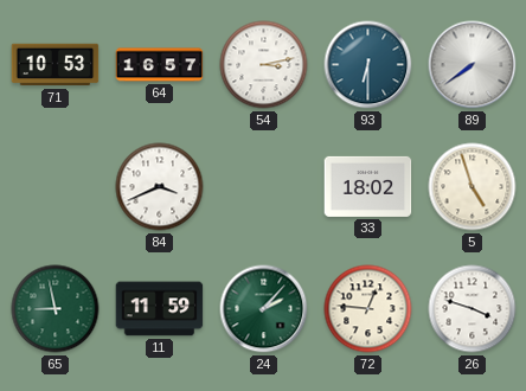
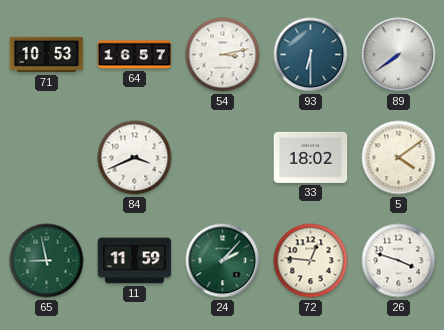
5: 4:57 -> 4:09 (399, 158)
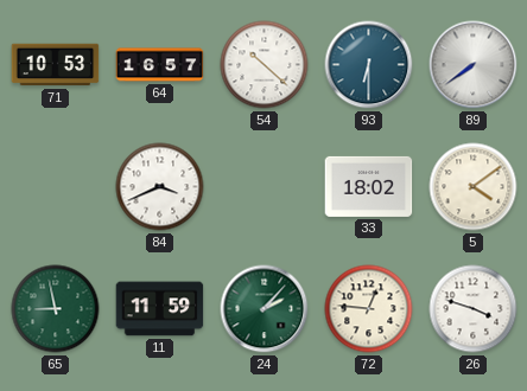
54: 3:13 -> 10:22 (265, 65)
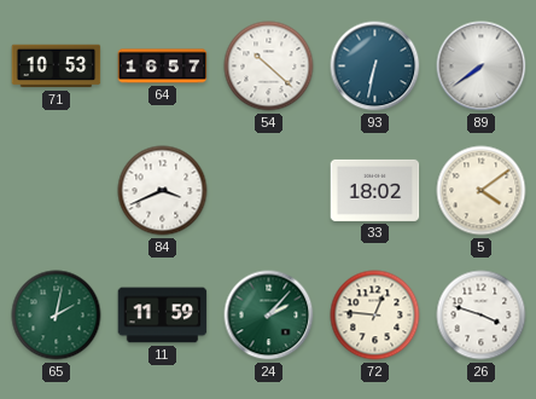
93: 6:30 -> 6:32 (375, 66)
65: 8:58 -> 2:02 (57, 316)
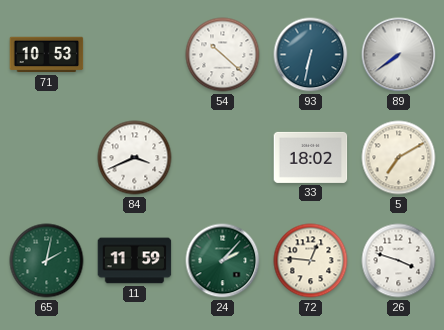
64: 16:57 -> none (163, 66)
5: 4:09 -> 7:10 (399, 158)
